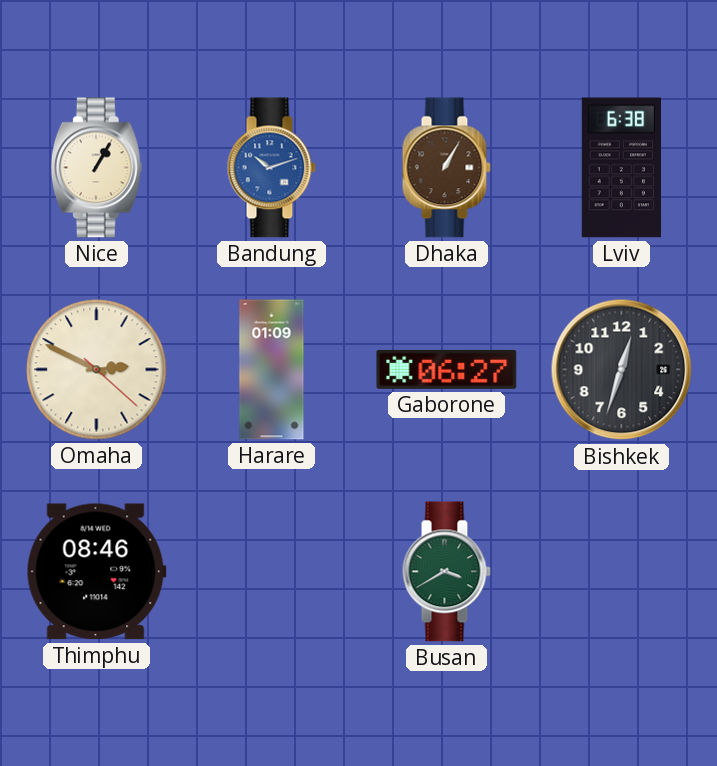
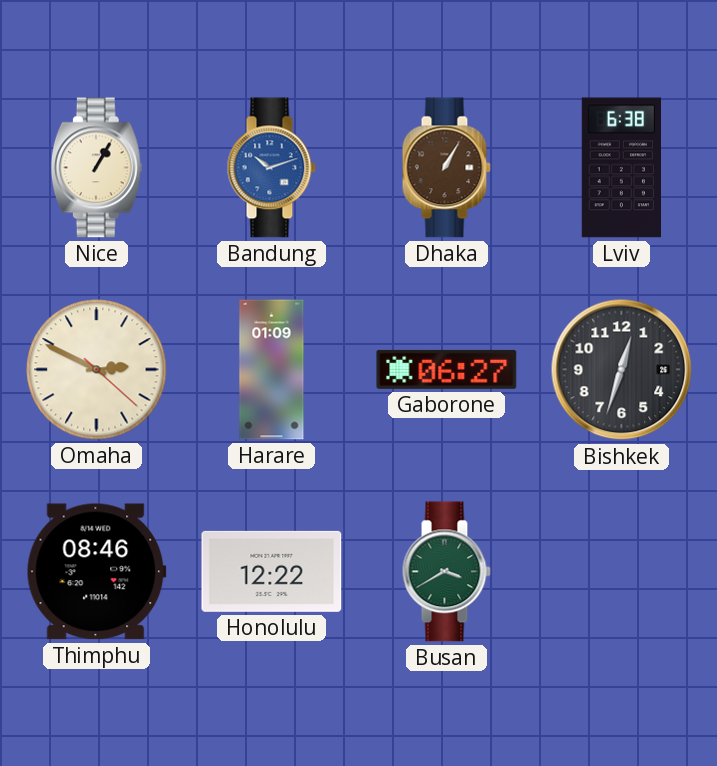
Honolulu: none -> 12:22 (272, 571)
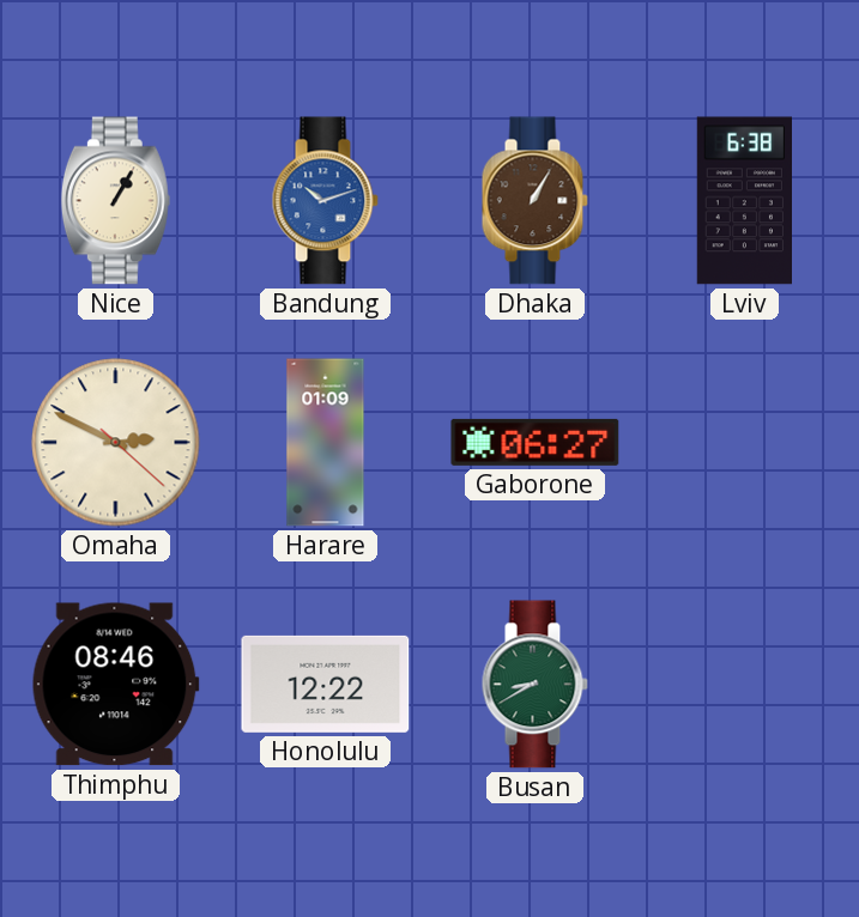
Bishkek: 12:33 -> none (622, 370)
Busan: 3:40 -> 8:40 (534, 685)
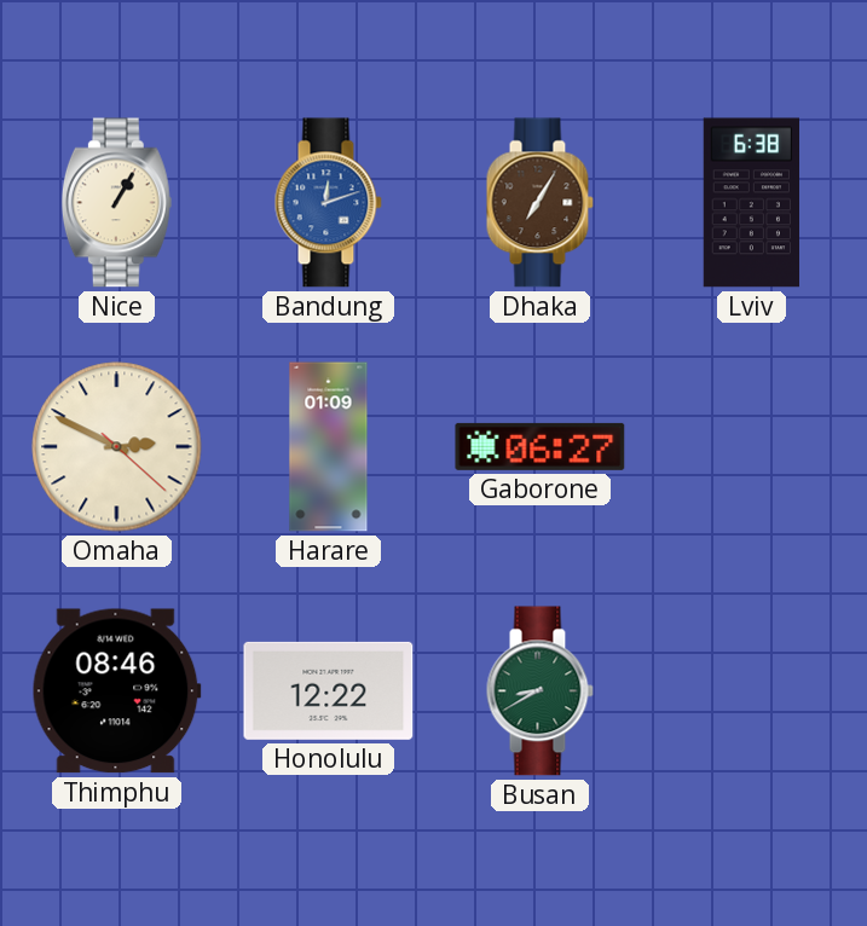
Bandung: 10:12 -> 12:12 (328, 203)
Dhaka: 1:05 -> 7:05 (539, 203)
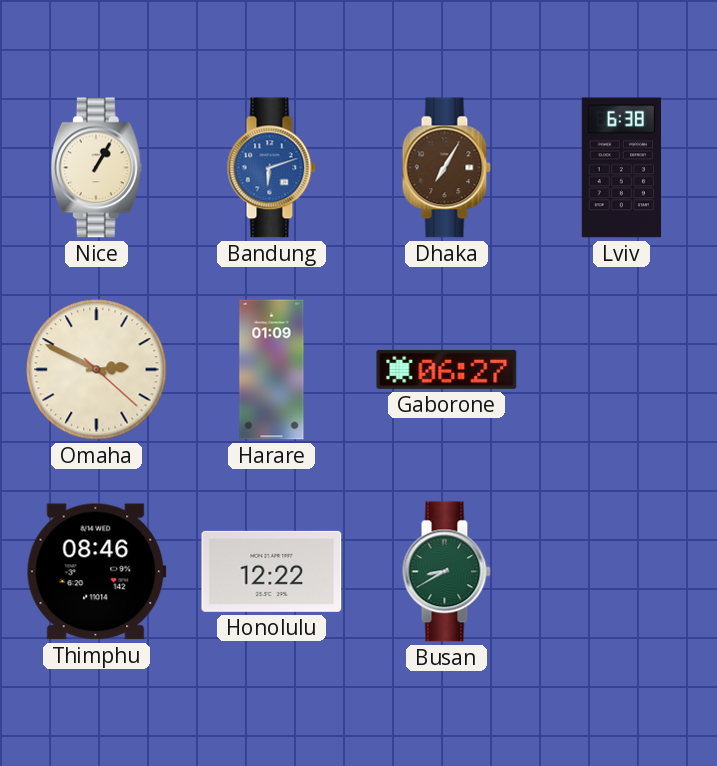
Bandung: 12:12 -> 6:12 (271, 168)
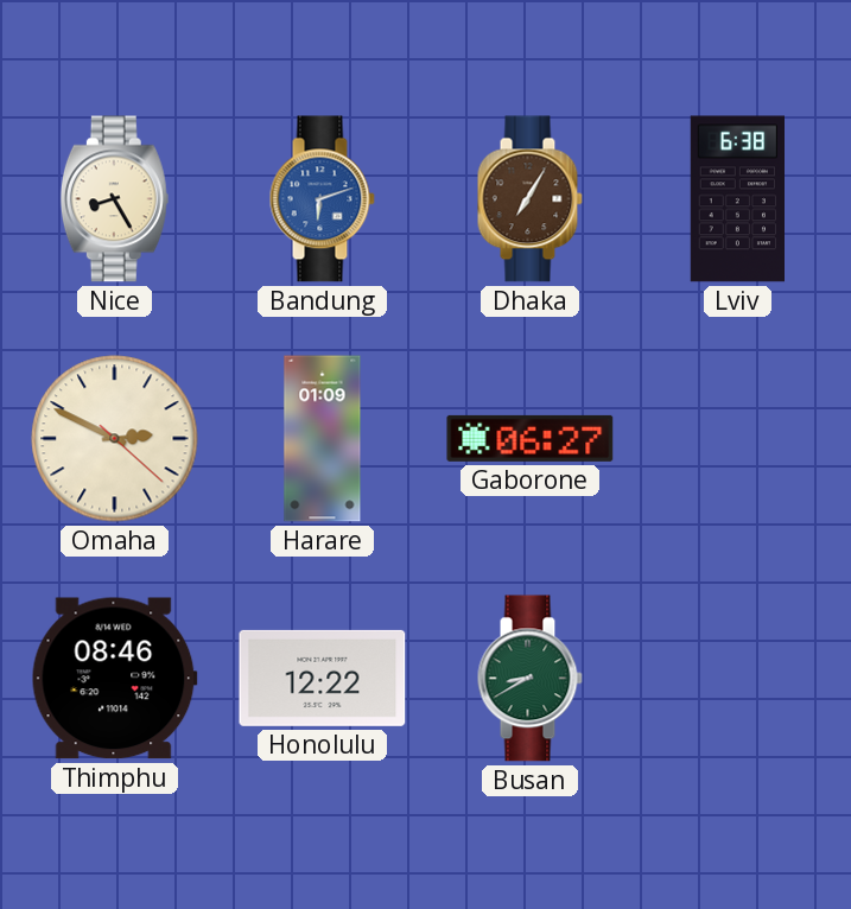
Nice: 1:05 -> 8:25 (114, 199)
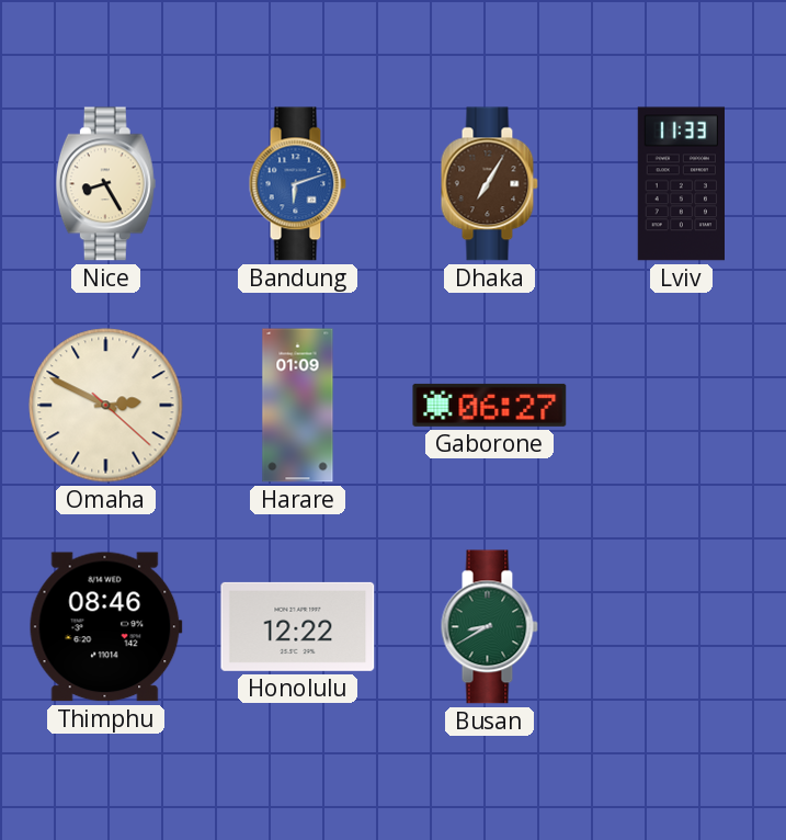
Lviv: 6:38 -> 11:33 (681, 184)
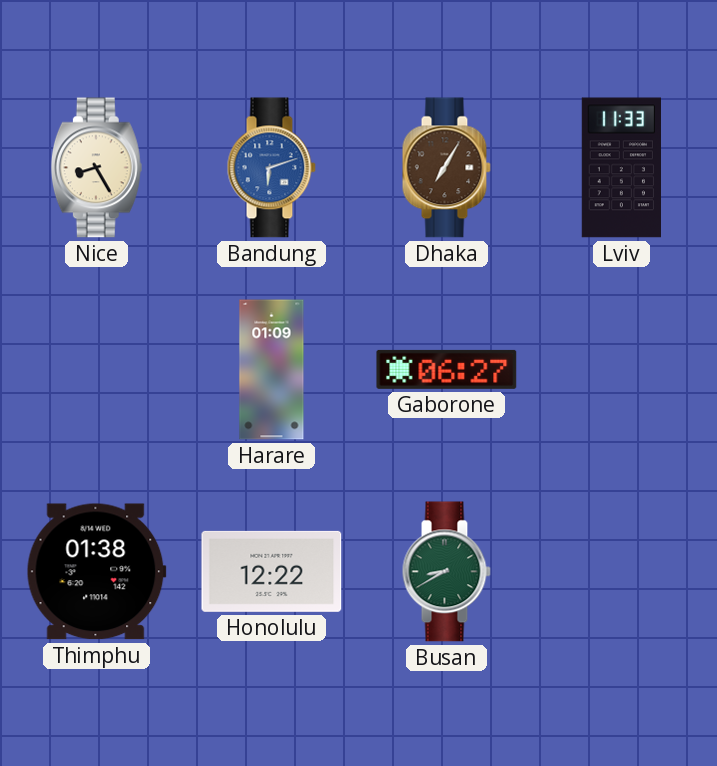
Omaha: 2:49 -> none (106, 406)
Thimphu: 08:46 -> 01:38 (96, 572)
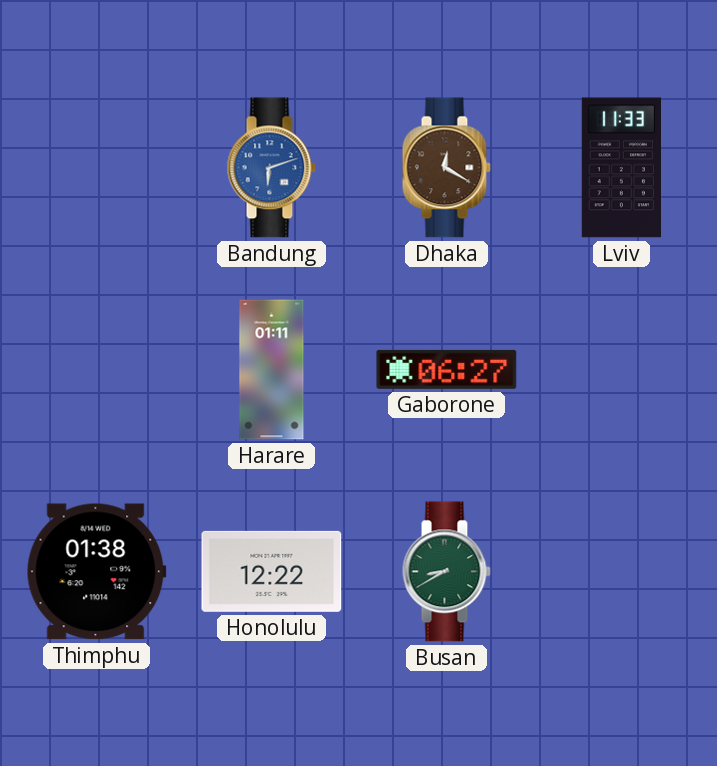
Nice: 8:25 -> none (96, 168)
Dhaka: 7:05 -> 12:20 (446, 168)
Harare: 01:09 -> 01:11 (272, 370)
